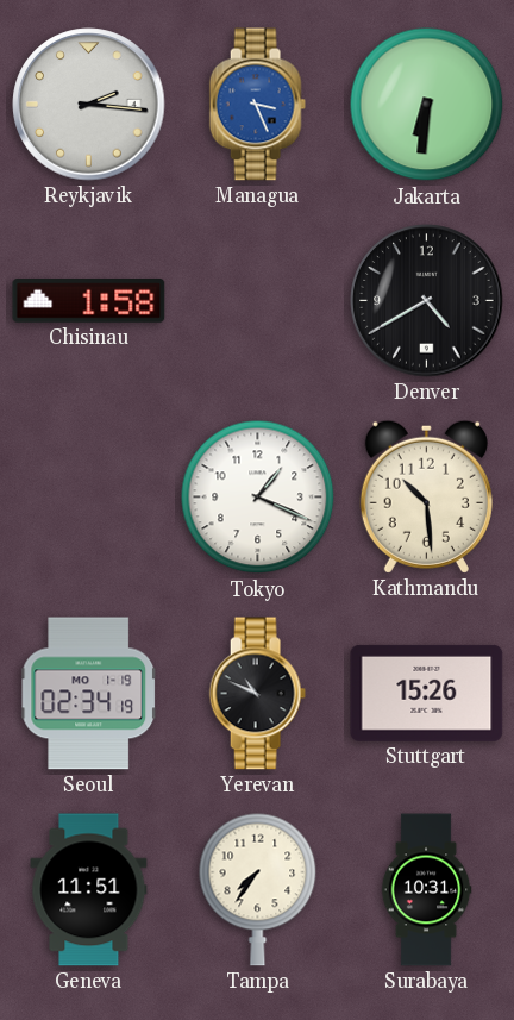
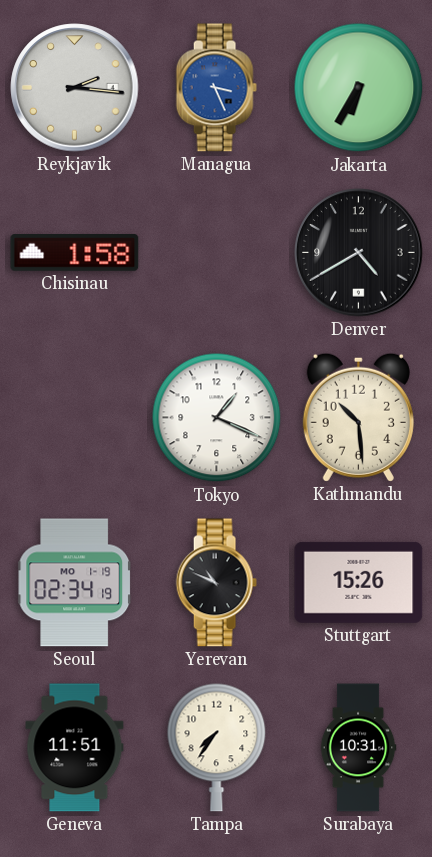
Jakarta: 6:31 -> 6:35 (359, 88)
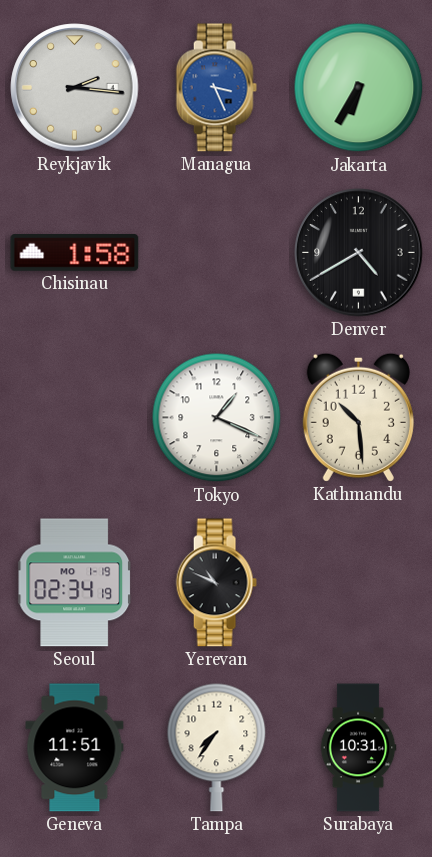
Stuttgart: 15:26 -> none (359, 582)
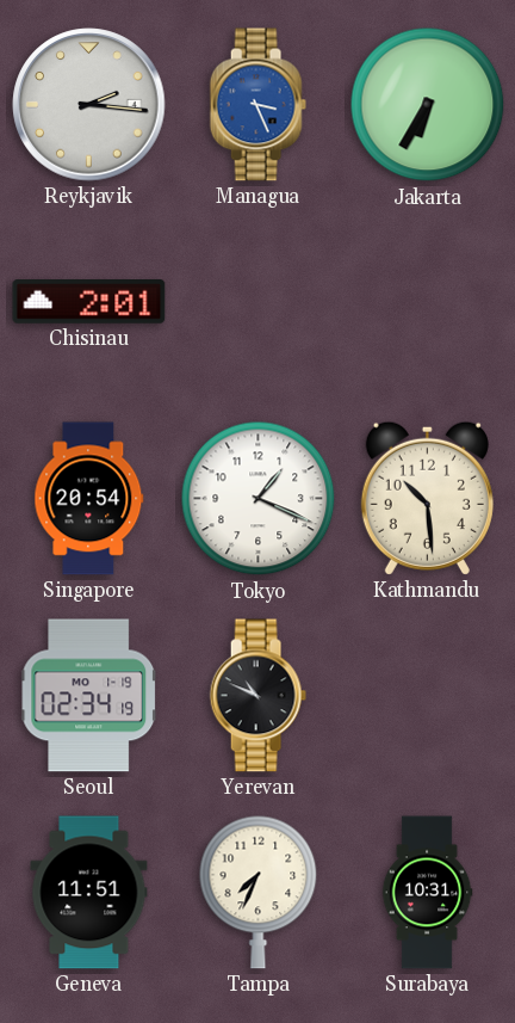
Chisinau: 1:58 -> 2:01 (89, 302)
Denver: 4:40 -> none (359, 253)
Singapore: none -> 20:54 (89, 499)
Tampa: 7:36 -> 7:34 (259, 892)
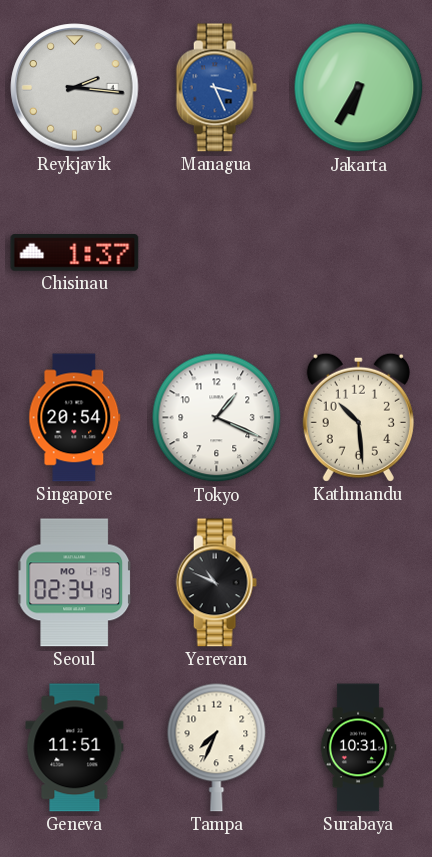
Chisinau: 2:01 -> 1:37 (75, 253)
